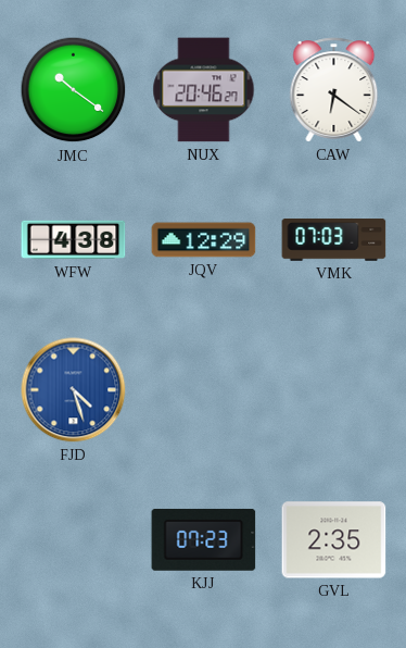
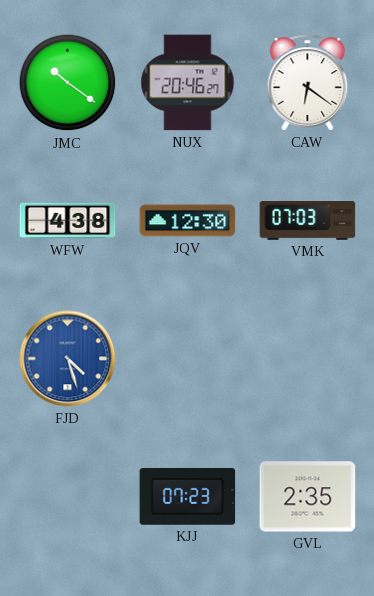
JQV: 12:29 -> 12:30 (188, 221)
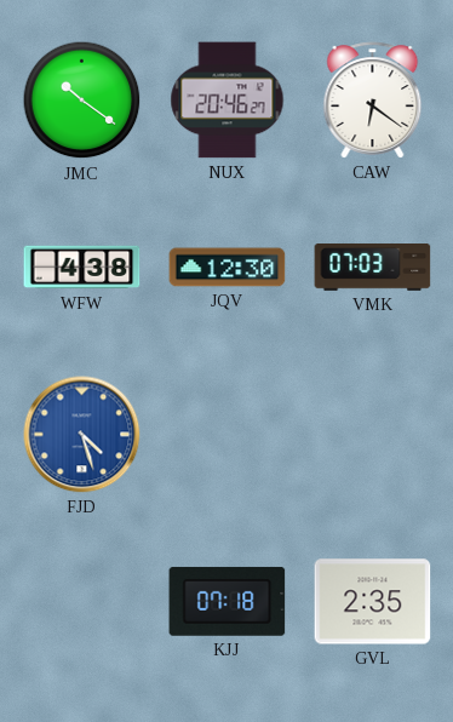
KJJ: 07:23 -> 07:18 (228, 601)
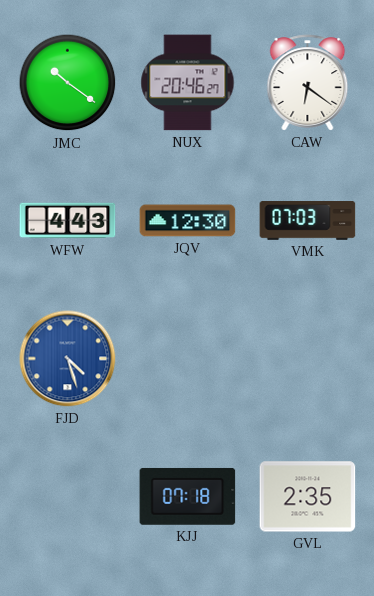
WFW: 4:38 -> 4:43 (68, 221)
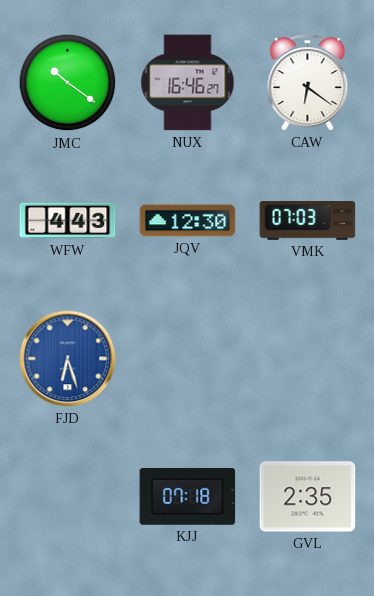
NUX: 20:46 -> 16:46 (188, 83)
FJD: 4:27 -> 6:27 (68, 359)
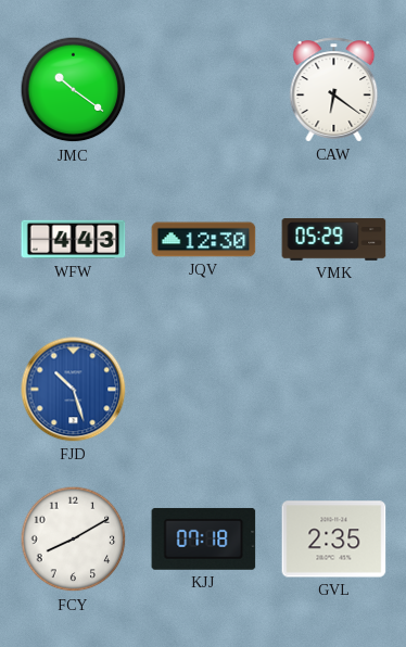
NUX: 16:46 -> none (188, 83)
VMK: 07:03 -> 05:29 (334, 240)
FJD: 6:27 -> 10:27 (74, 390)
FCY: none -> 8:10 (74, 540)
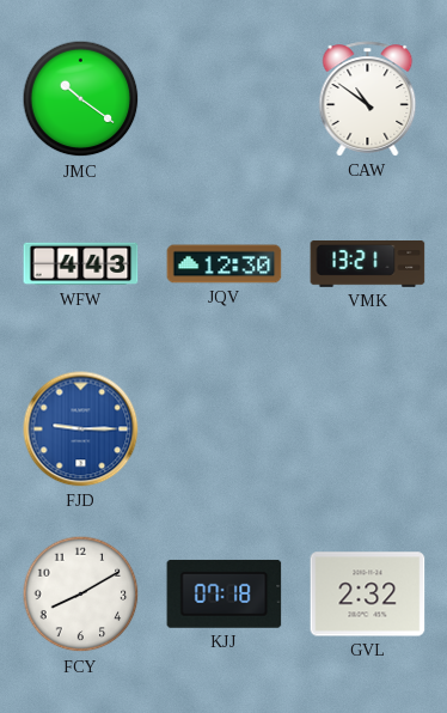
CAW: 6:21 -> 10:51 (368, 99)
VMK: 05:29 -> 13:21 (368, 264)
FJD: 10:27 -> 9:15 (81, 429)
GVL: 2:35 -> 2:32 (368, 595)
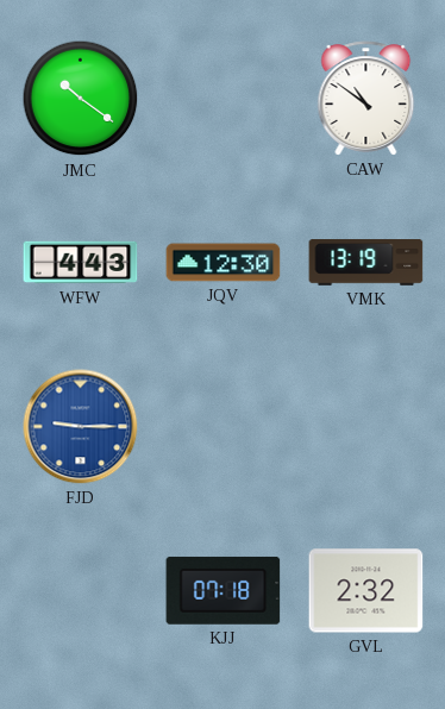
VMK: 13:21 -> 13:19 (366, 263)
FCY: 8:10 -> none (81, 595)
